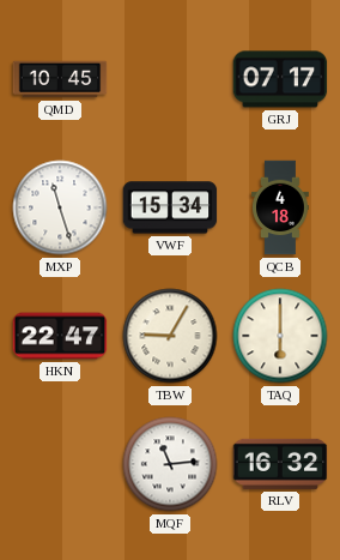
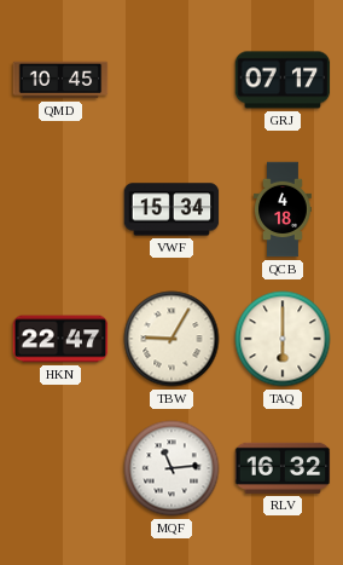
MXP: 11:27 -> none (60, 207)
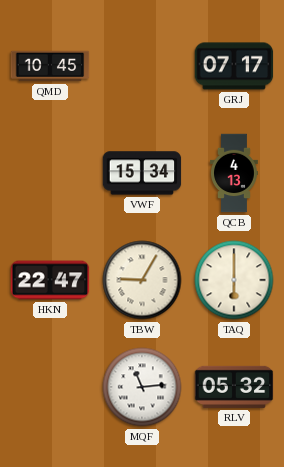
QCB: 4:18 -> 4:13 (235, 173)
RLV: 16:32 -> 05:32 (234, 387)
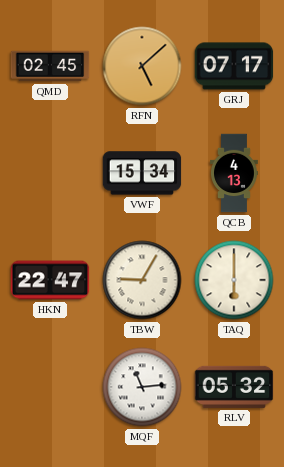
QMD: 10:45 -> 02:45 (50, 66)
RFN: none -> 5:08 (142, 66)
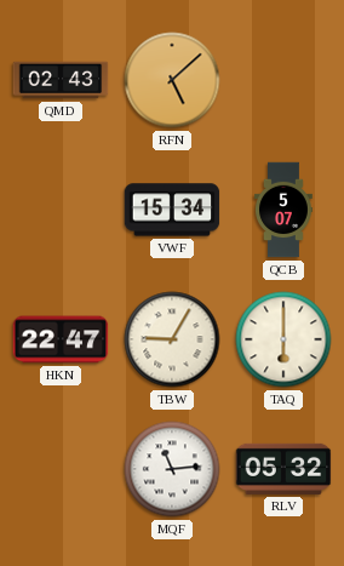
QMD: 02:45 -> 02:43 (61, 80)
GRJ: 07:17 -> none (234, 66)
QCB: 4:13 -> 5:07 (285, 210)
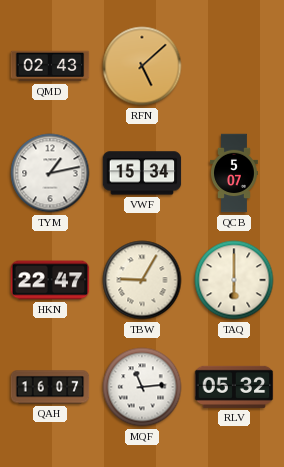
TYM: none -> 1:13 (50, 173)
QAH: none -> 16:07 (50, 387)
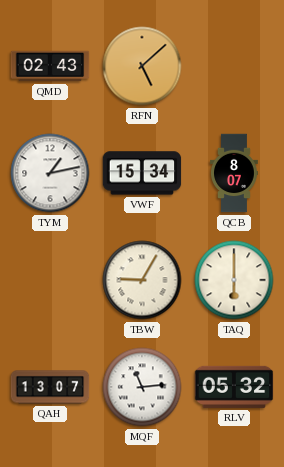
QCB: 5:07 -> 8:07 (235, 173)
HKN: 22:47 -> none (50, 280)
QAH: 16:07 -> 13:07 (50, 387)
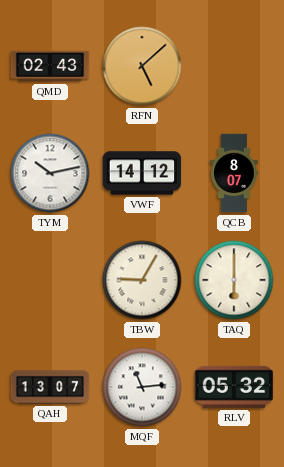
TYM: 1:13 -> 10:13 (50, 173)
VWF: 15:34 -> 14:12 (142, 173)
